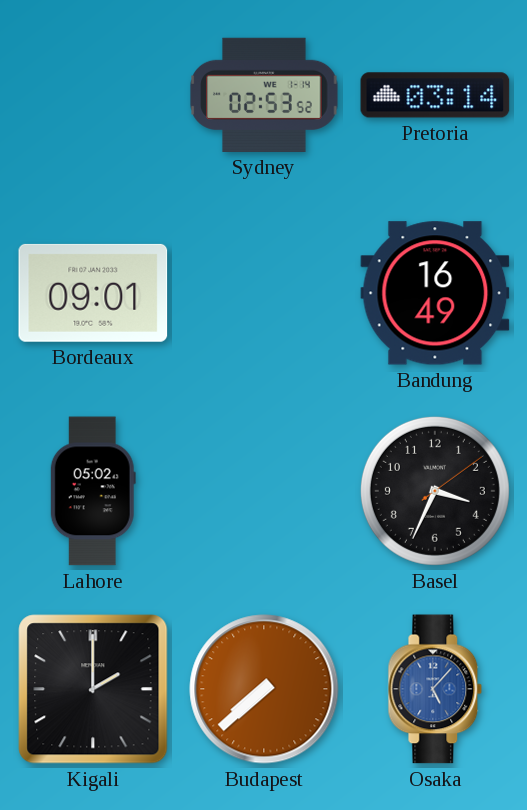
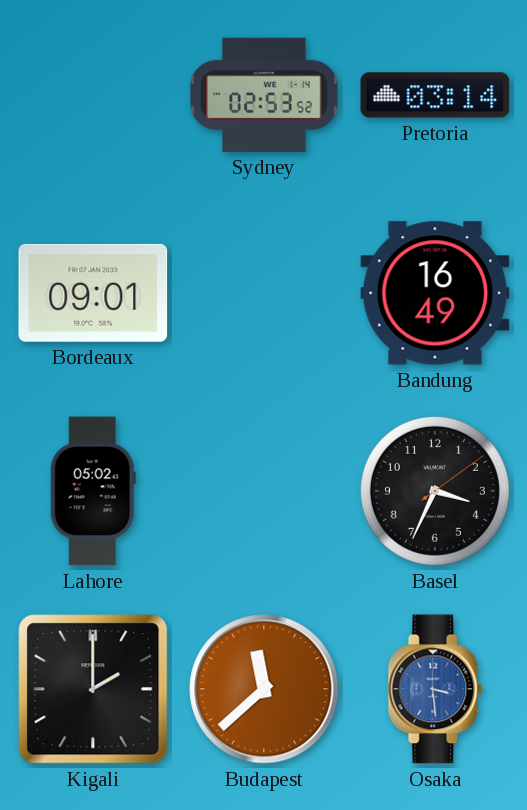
Budapest: 7:38 -> 11:38 (264, 689)
Osaka: 5:07 -> 3:29 (435, 689)
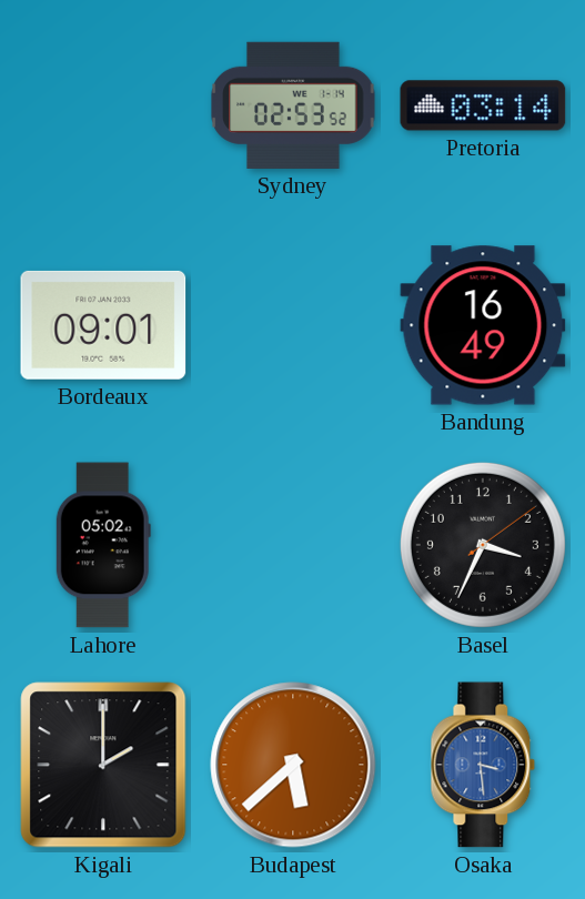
Budapest: 11:38 -> 5:38 (293, 765)
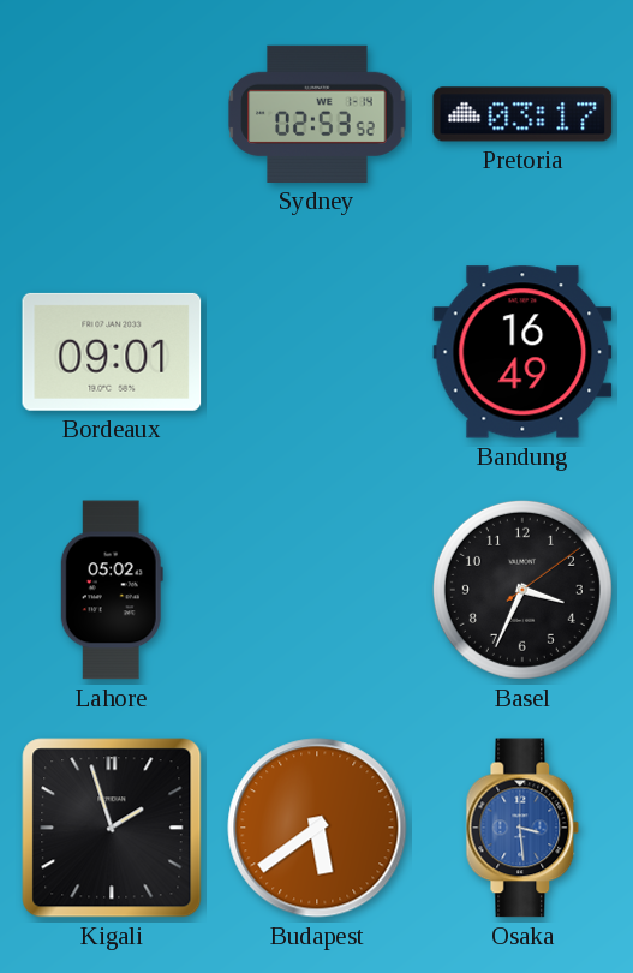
Pretoria: 03:14 -> 03:17 (522, 114)
Kigali: 2:00 -> 1:57 (112, 828)
Budapest: 5:38 -> 5:39 (317, 828)
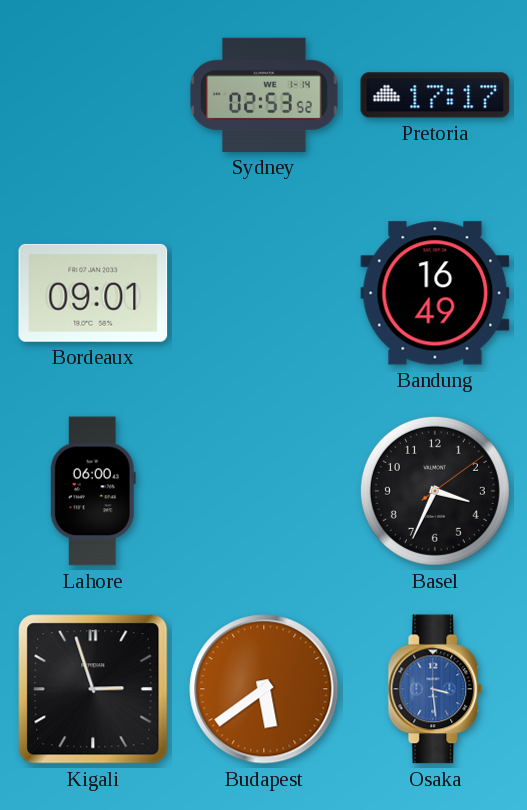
Pretoria: 03:17 -> 17:17 (435, 95)
Lahore: 05:02 -> 06:00 (93, 491)
Kigali: 1:57 -> 2:57 (93, 689)
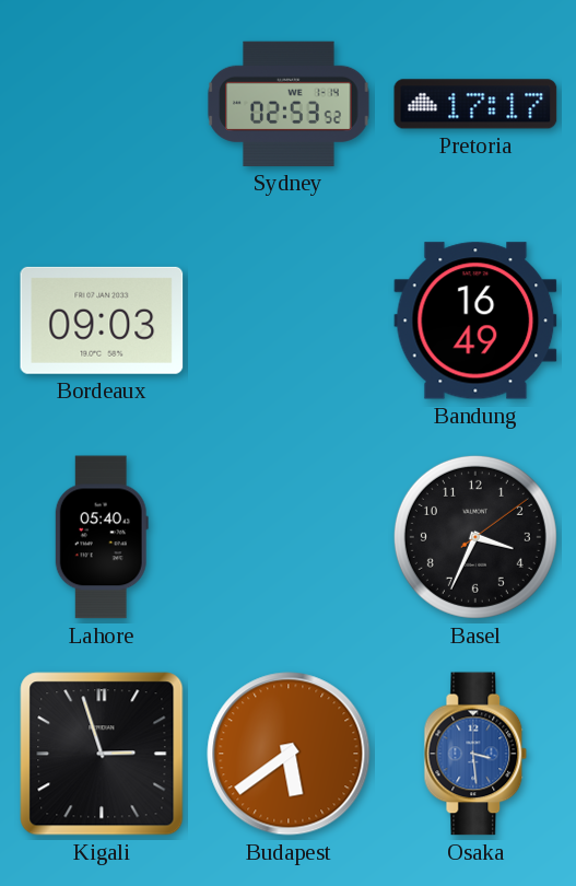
Bordeaux: 09:01 -> 09:03 (102, 320)
Lahore: 06:00 -> 05:40 (102, 537)
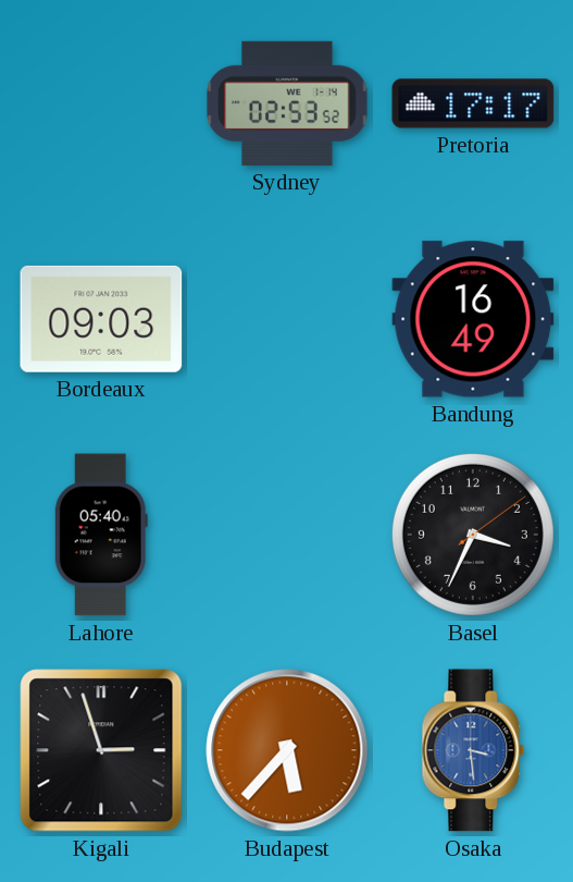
Budapest: 5:39 -> 5:37 (287, 750)
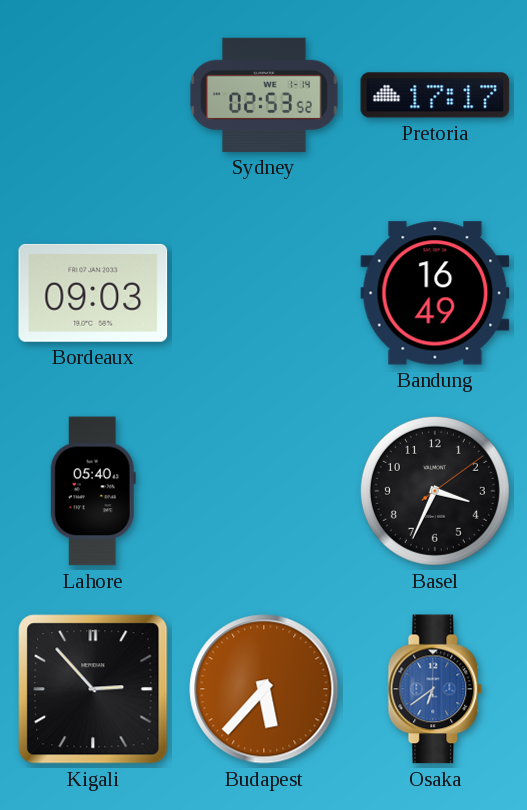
Kigali: 2:57 -> 2:53 (93, 689)
Osaka: 3:29 -> 6:39 (435, 689)
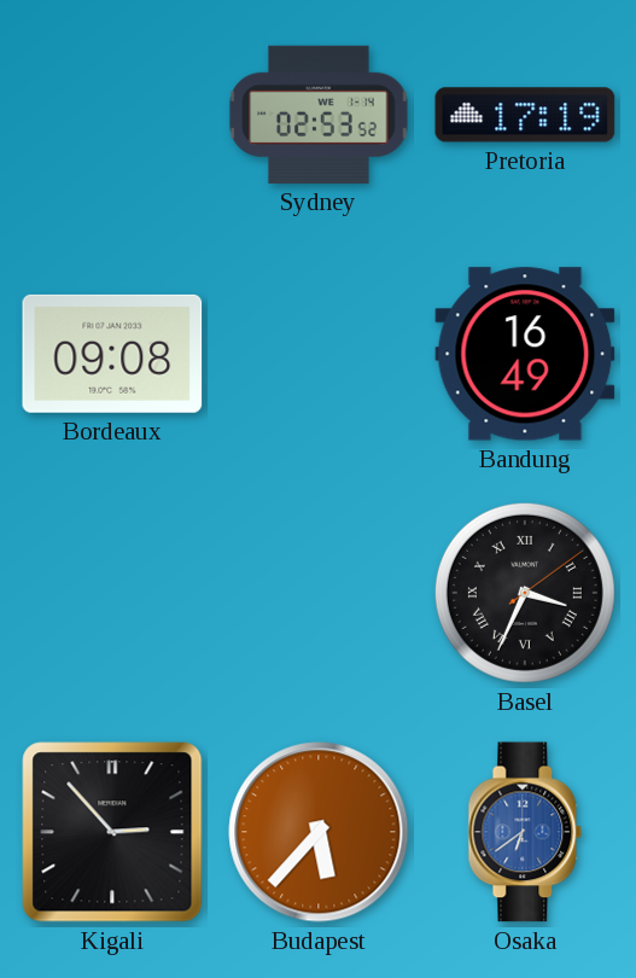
Pretoria: 17:17 -> 17:19 (525, 115)
Bordeaux: 09:03 -> 09:08 (112, 354)
Lahore: 05:40 -> none (93, 491)
Basel numerals: Arabic -> Roman (525, 593)
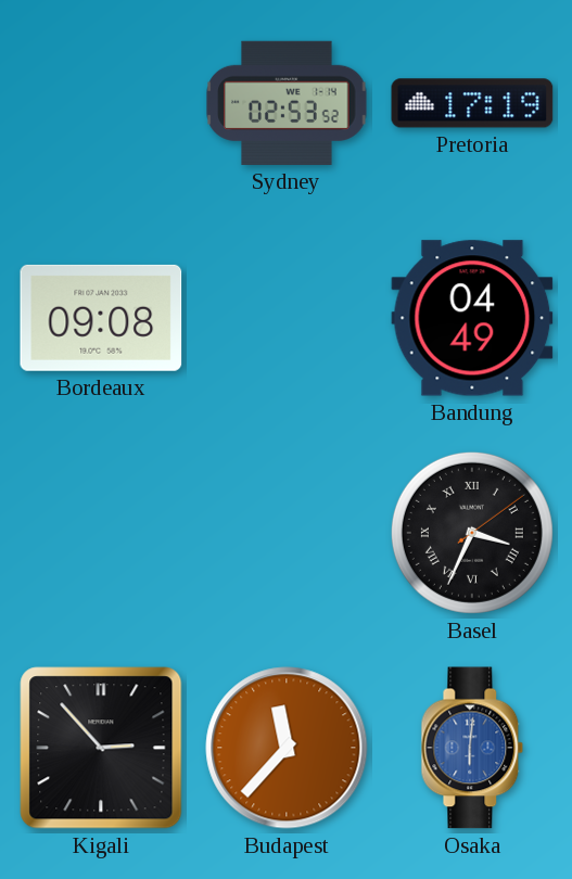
Bandung: 16:49 -> 04:49 (472, 318)
Budapest: 5:37 -> 11:37 (287, 748)
Osaka: 6:39 -> 6:01 (472, 748)
